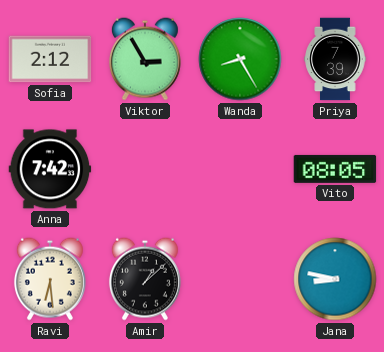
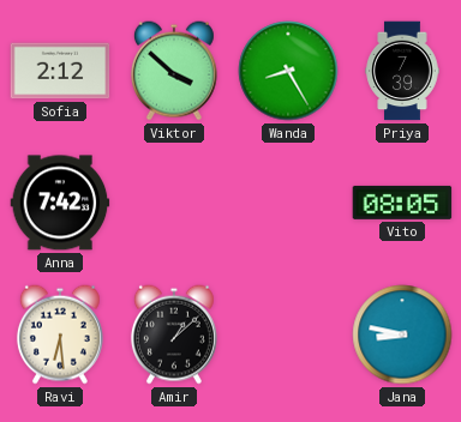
Viktor: 2:55 -> 3:52 (174, 71)
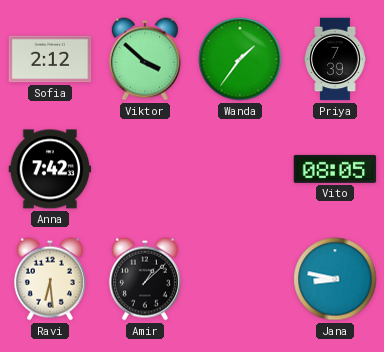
Wanda: 8:25 -> 1:36 (240, 59)
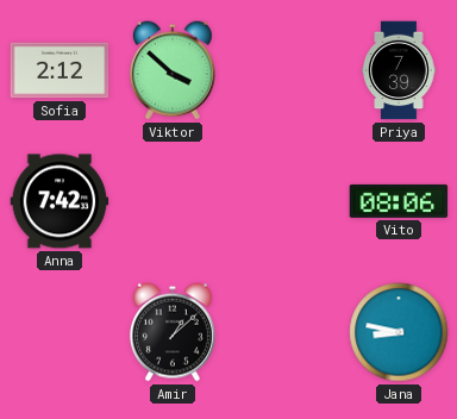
Wanda: 1:36 -> none (240, 59)
Vito: 08:05 -> 08:06 (399, 201)
Ravi: 6:29 -> none (50, 279)
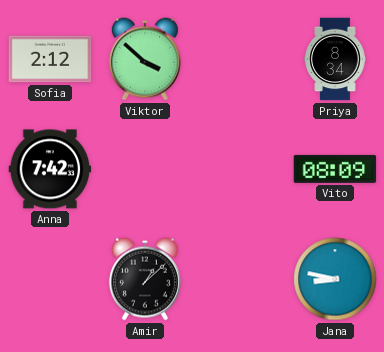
Priya: 7:39 -> 8:34 (335, 59)
Vito: 08:06 -> 08:09 (335, 169)
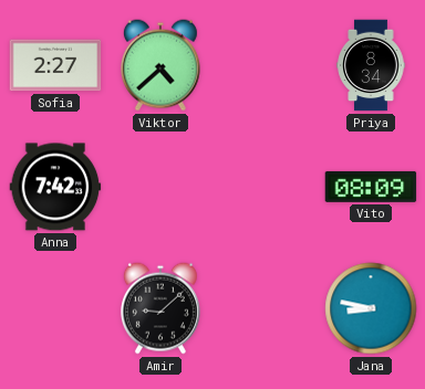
Sofia: 2:12 -> 2:27 (55, 65)
Viktor: 3:52 -> 4:38 (160, 65)
Amir: 1:08 -> 9:08 (160, 308)
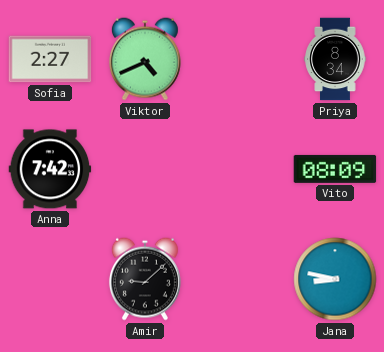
Viktor: 4:38 -> 4:41 (145, 59)
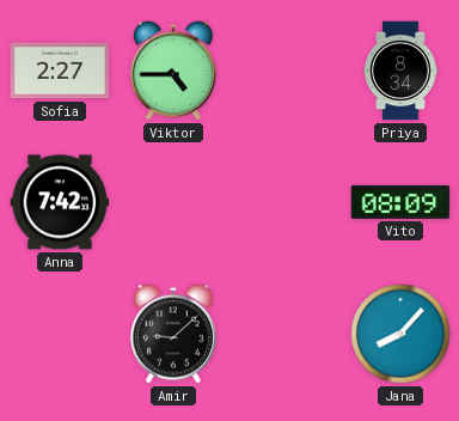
Viktor: 4:41 -> 4:45 (173, 71)
Jana: 8:47 -> 8:07 (400, 334)
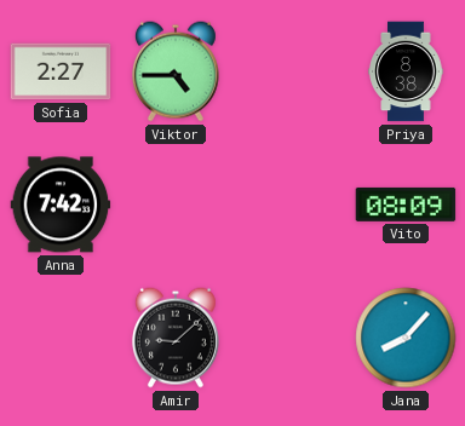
Priya: 8:34 -> 8:38 (406, 71)
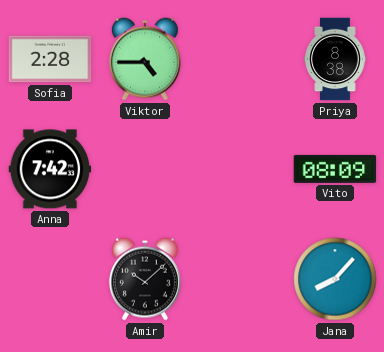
Sofia: 2:27 -> 2:28 (50, 59)
Amir: 9:08 -> 10:08 (145, 279)
